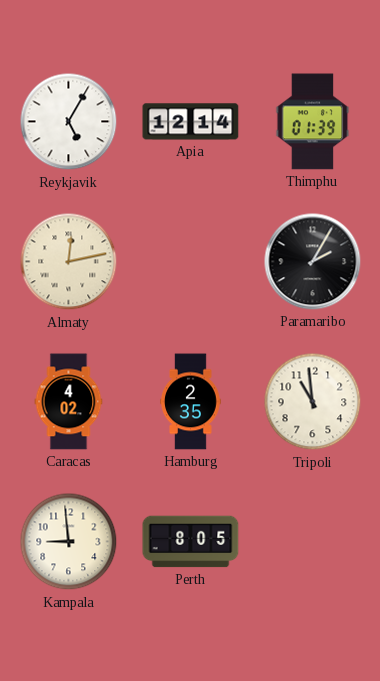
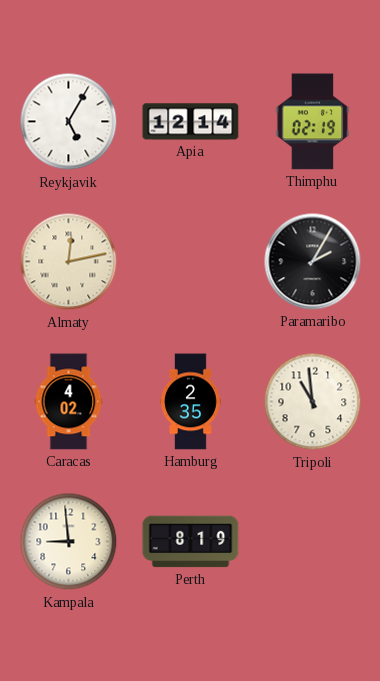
Thimphu: 01:39 -> 02:19 (313, 122)
Perth: 8:05 -> 8:19 (191, 542)
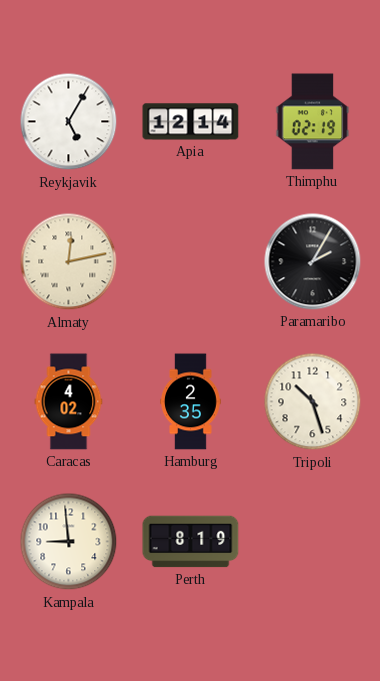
Tripoli: 10:59 -> 10:27 (313, 402)
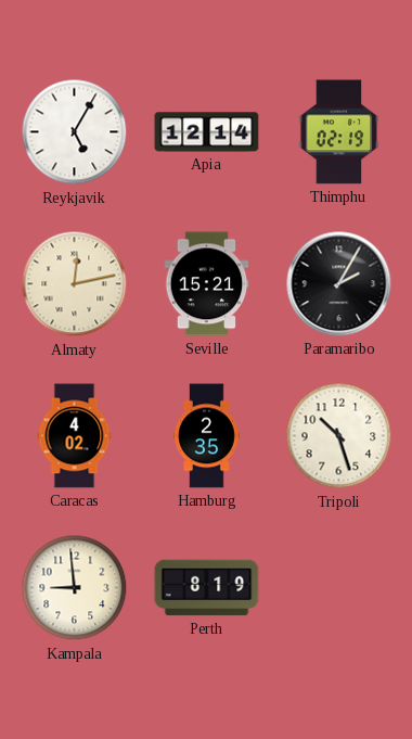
Seville: none -> 15:21 (207, 284)
